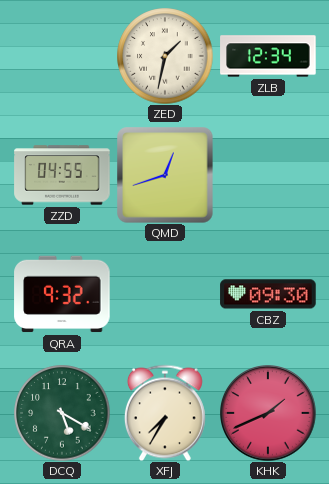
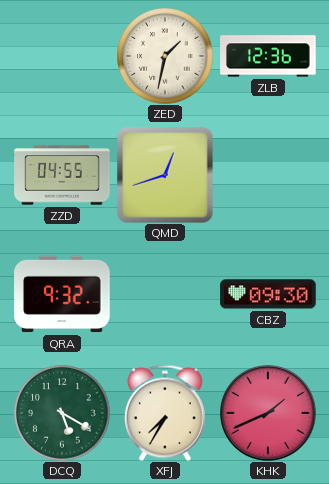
ZLB: 12:34 -> 12:36 (268, 56)
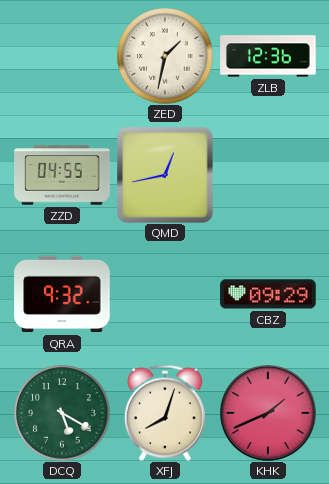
QMD: 12:42 -> 12:43 (165, 175)
CBZ: 09:30 -> 09:29 (268, 294)
XFJ: 7:35 -> 8:03 (165, 413)
